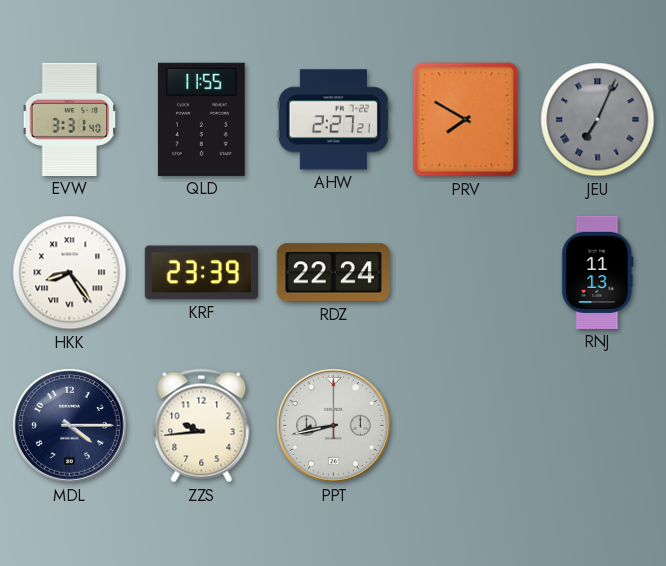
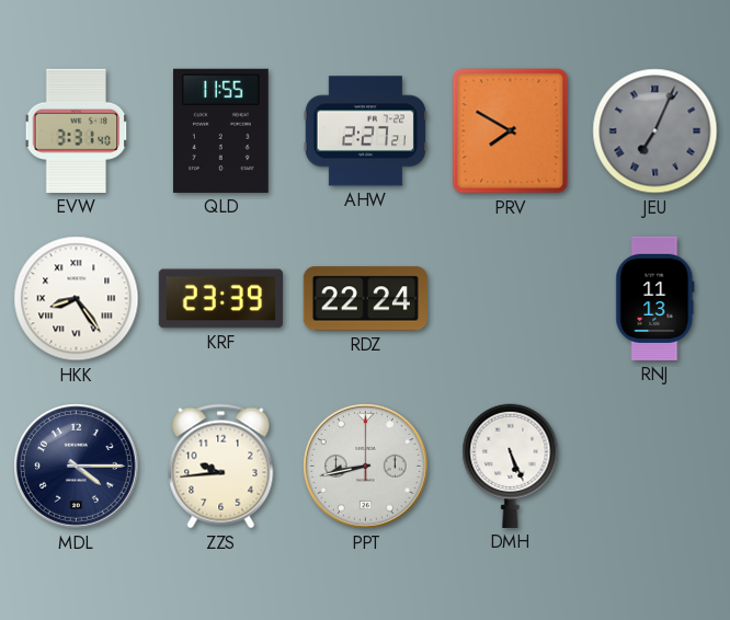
DMH: none -> 5:26 (511, 466)
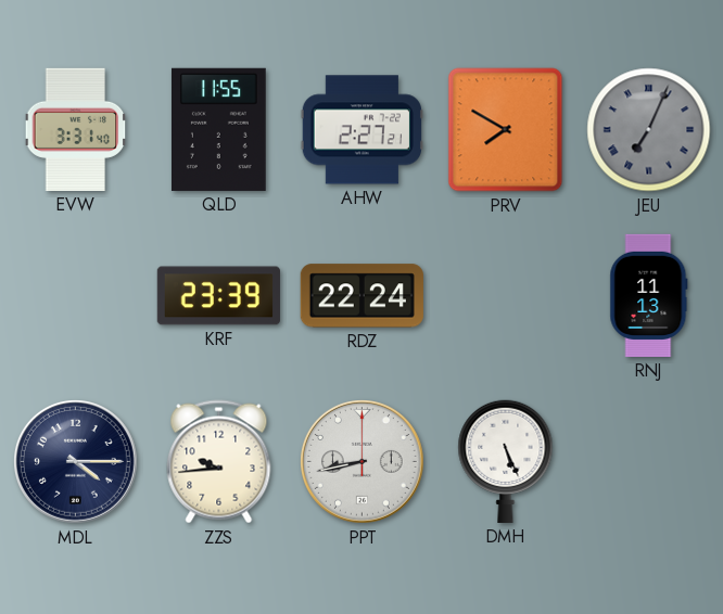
HKK: 8:24 -> none (77, 299)
